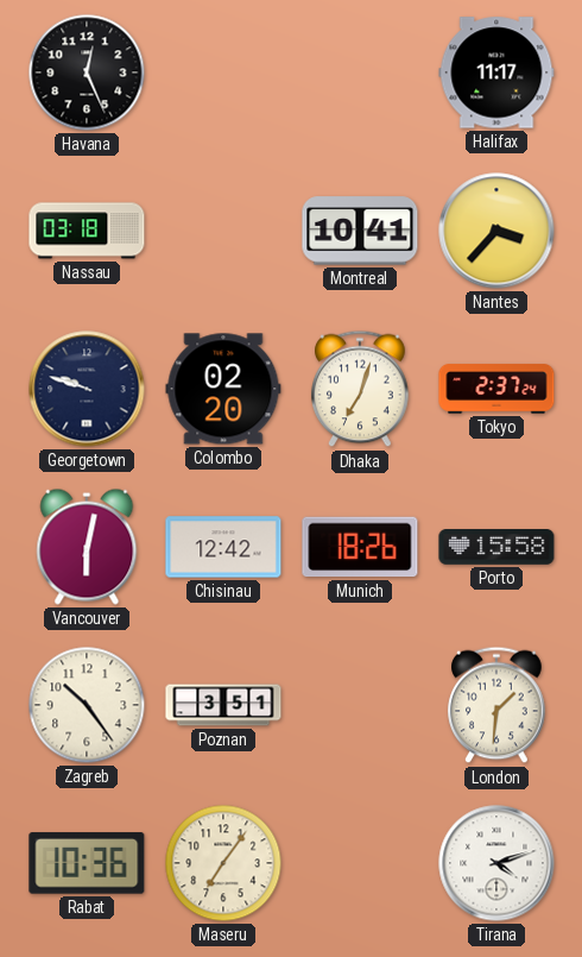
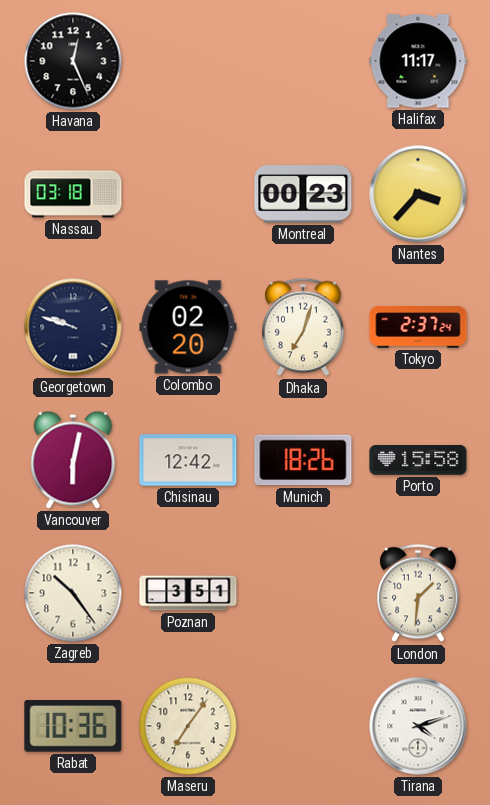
Montreal: 10:41 -> 00:23 (303, 194)
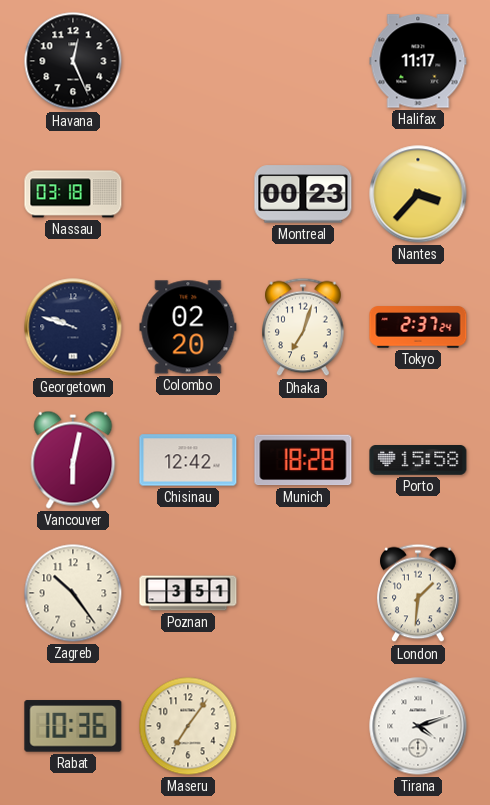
Munich: 18:26 -> 18:28 (303, 460)
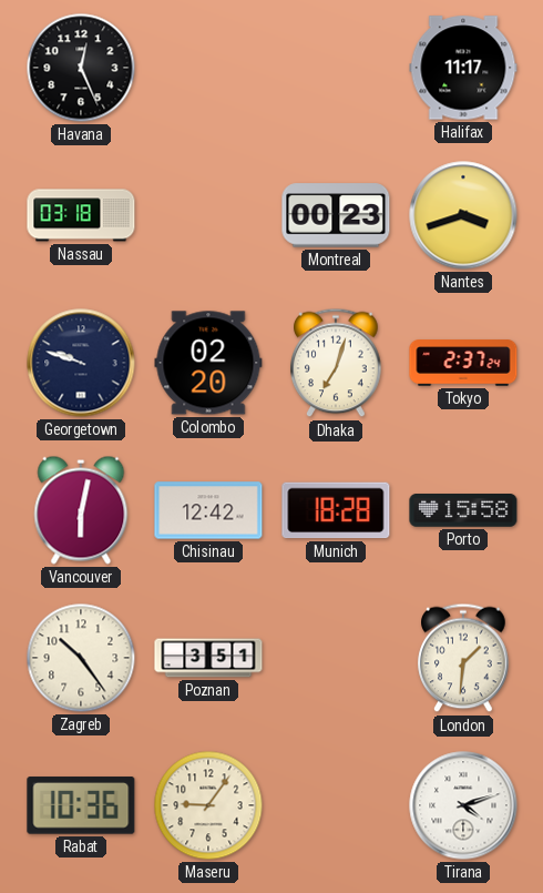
Nantes: 3:37 -> 3:42 (463, 215)
Maseru: 7:06 -> 9:06 (208, 805)
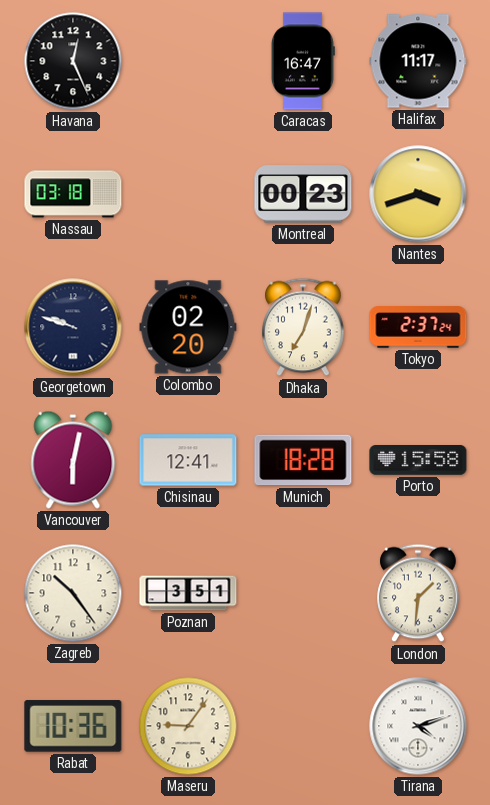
Caracas: none -> 16:47 (303, 61)
Chisinau: 12:42 -> 12:41 (188, 460)
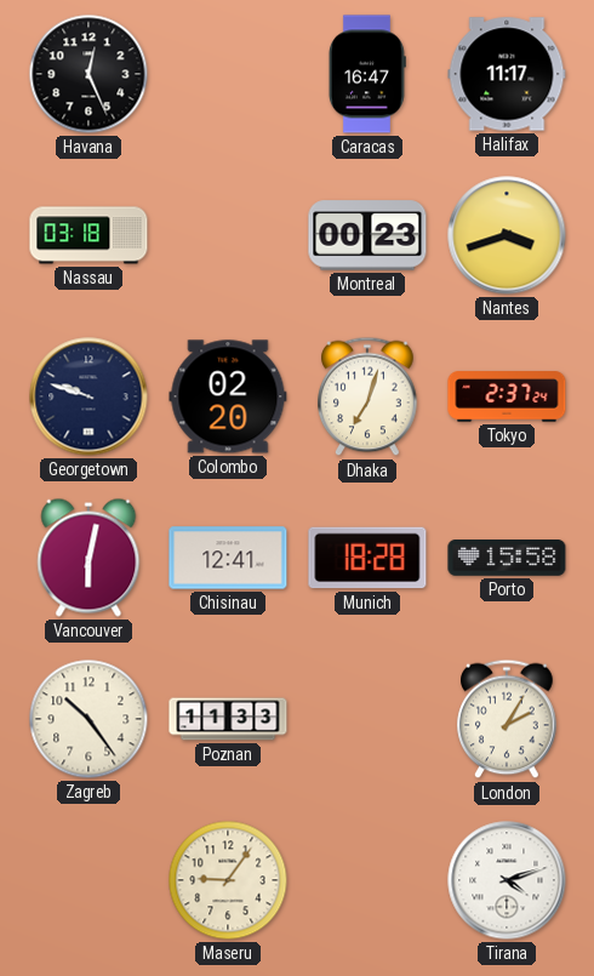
Poznan: 3:51 -> 11:33 (228, 719)
London: 1:31 -> 2:05 (507, 719)
Rabat: 10:36 -> none (73, 726)
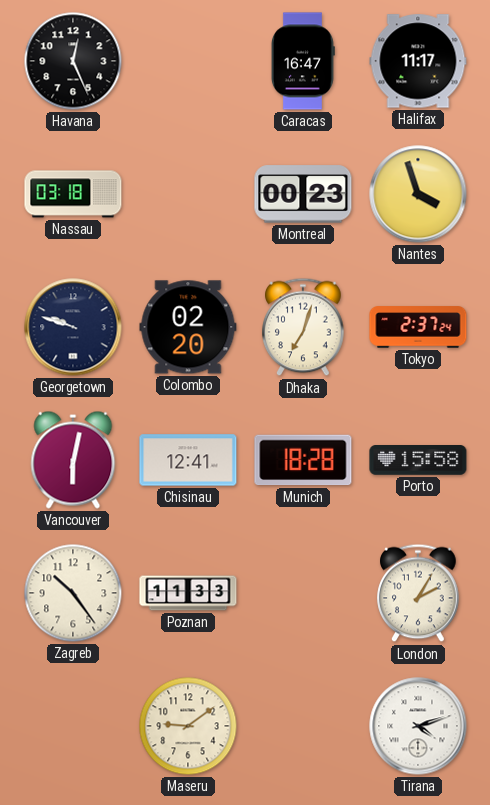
Nantes: 3:42 -> 3:57 (418, 194)
Maseru: 9:06 -> 9:09 (188, 726)
